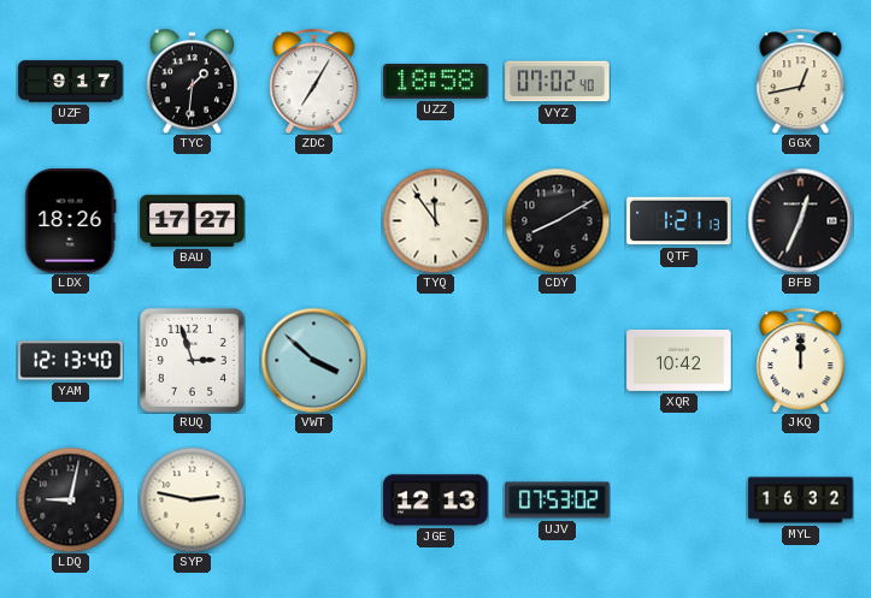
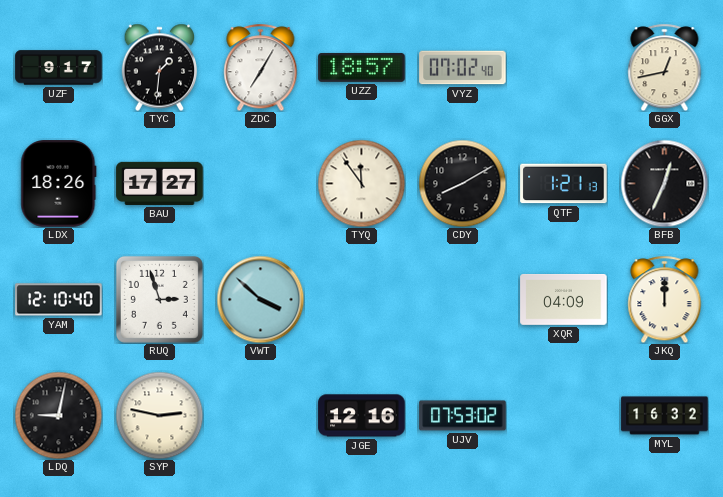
UZZ: 18:58 -> 18:57 (362, 67)
YAM: 12:13 -> 12:10 (59, 300)
XQR: 10:42 -> 04:09 (564, 300)
JGE: 12:13 -> 12:16 (362, 416)
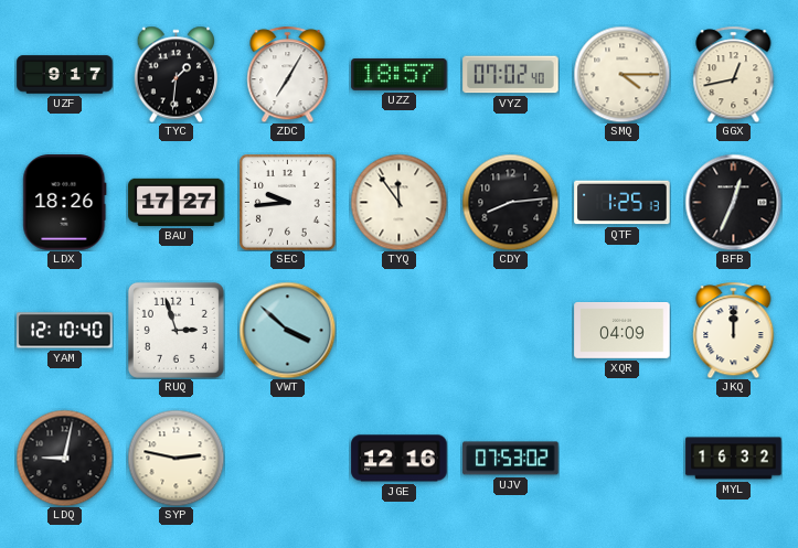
SMQ: none -> 4:15 (621, 74)
SEC: none -> 9:44 (288, 203)
CDY: 8:10 -> 8:14 (510, 202)
QTF: 1:21 -> 1:25 (623, 203)
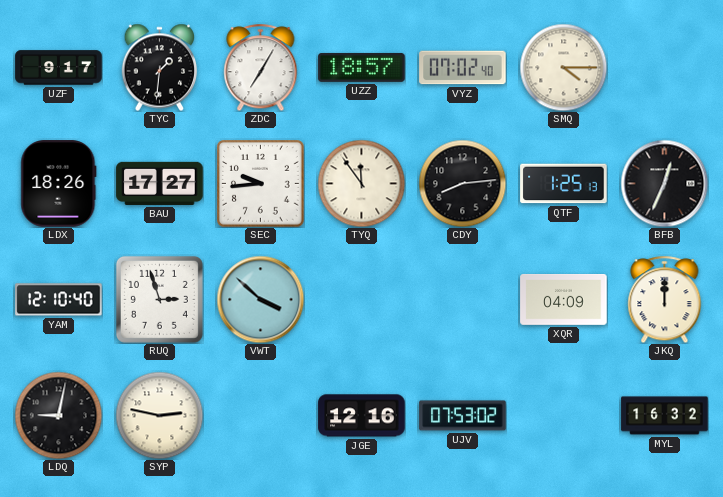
GGX: 12:43 -> none (734, 74)
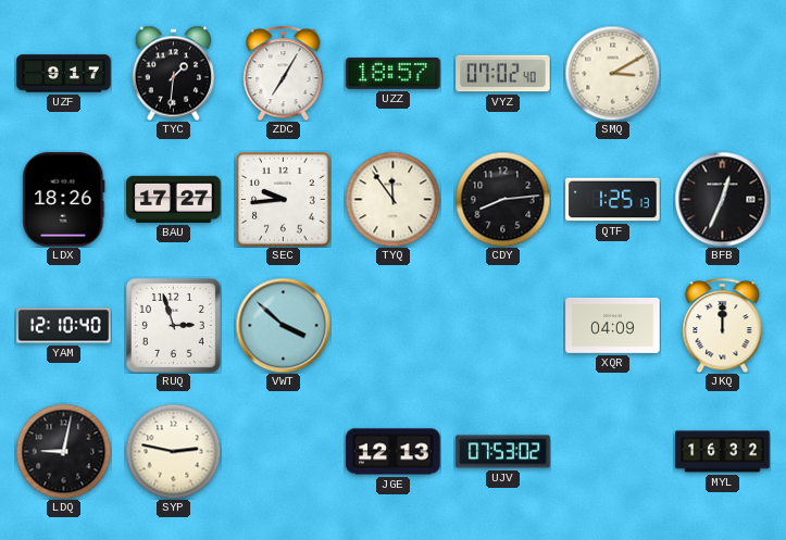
SMQ: 4:15 -> 3:10 (612, 73)
JGE: 12:16 -> 12:13 (394, 452)
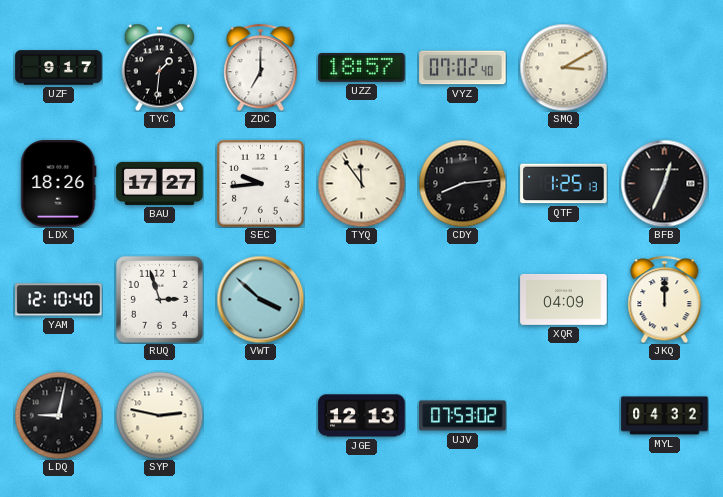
ZDC: 7:05 -> 7:00 (261, 67)
MYL: 16:32 -> 04:32 (665, 416)
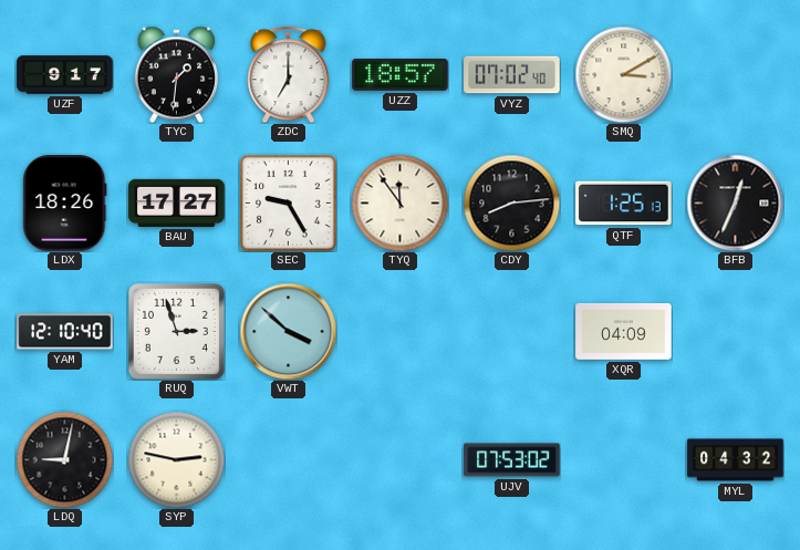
SEC: 9:44 -> 9:25 (289, 204)
JKQ: 12:00 -> none (665, 299)
JGE: 12:13 -> none (362, 416)
